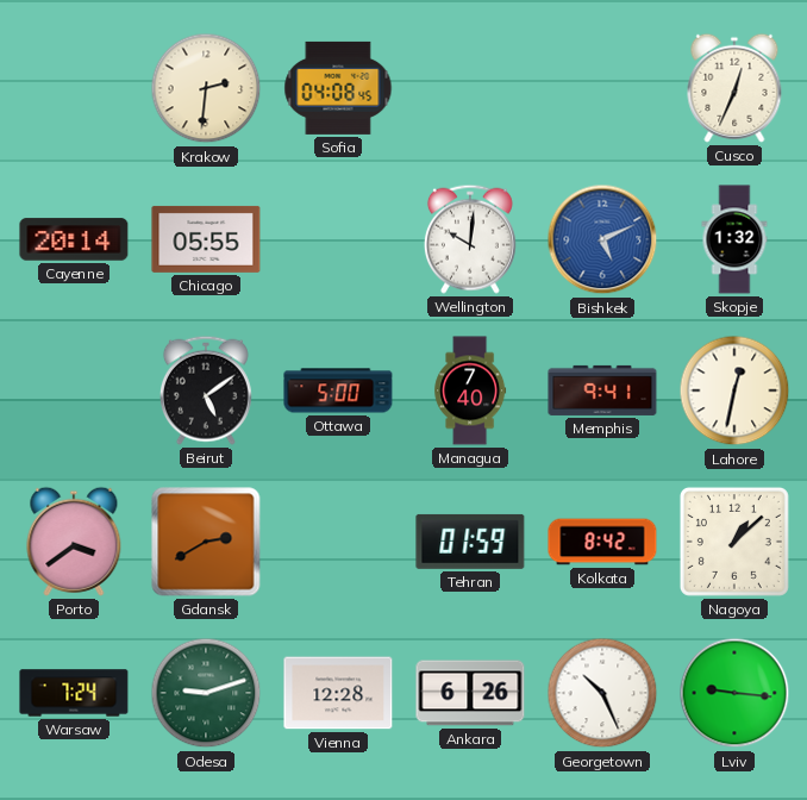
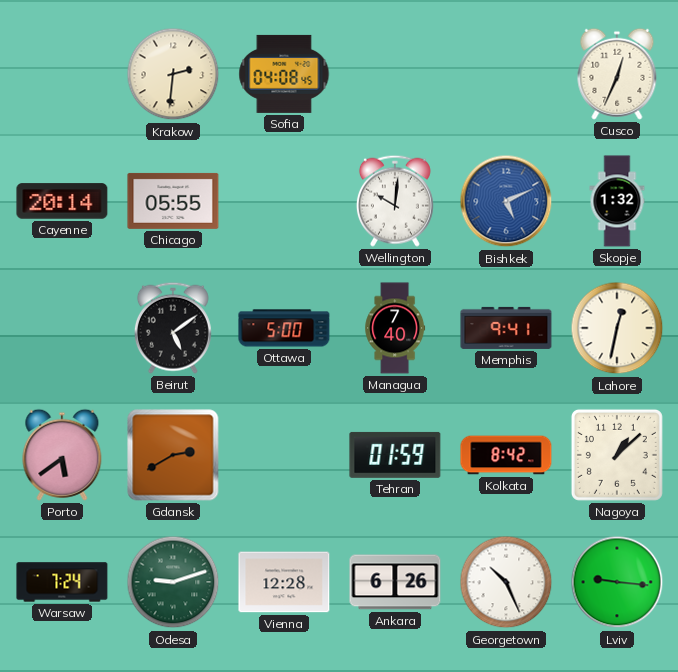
Porto: 3:39 -> 5:39 (62, 455)
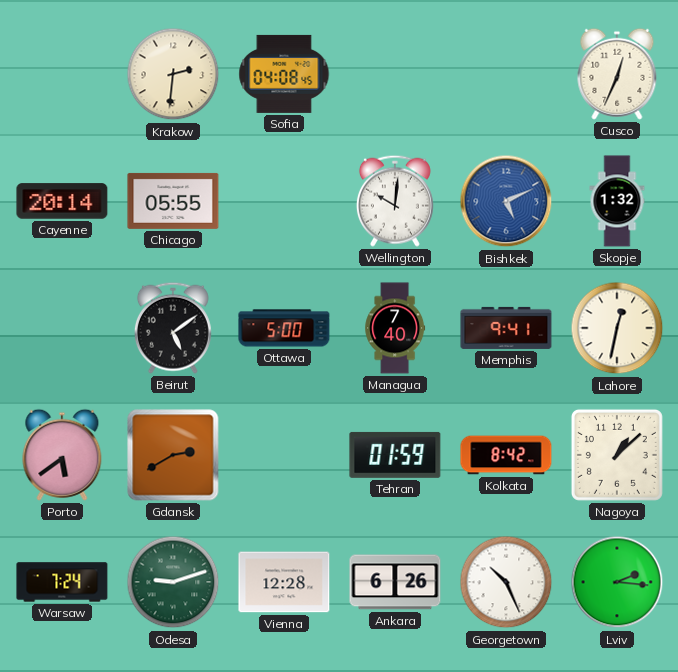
Lviv: 9:16 -> 2:16 (617, 582)
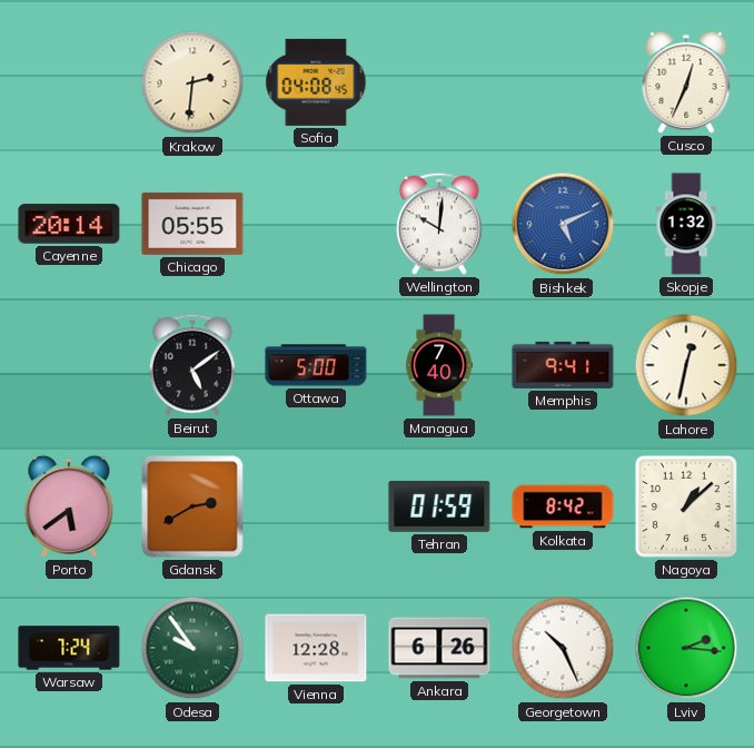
Odesa: 9:12 -> 9:54 (192, 648)
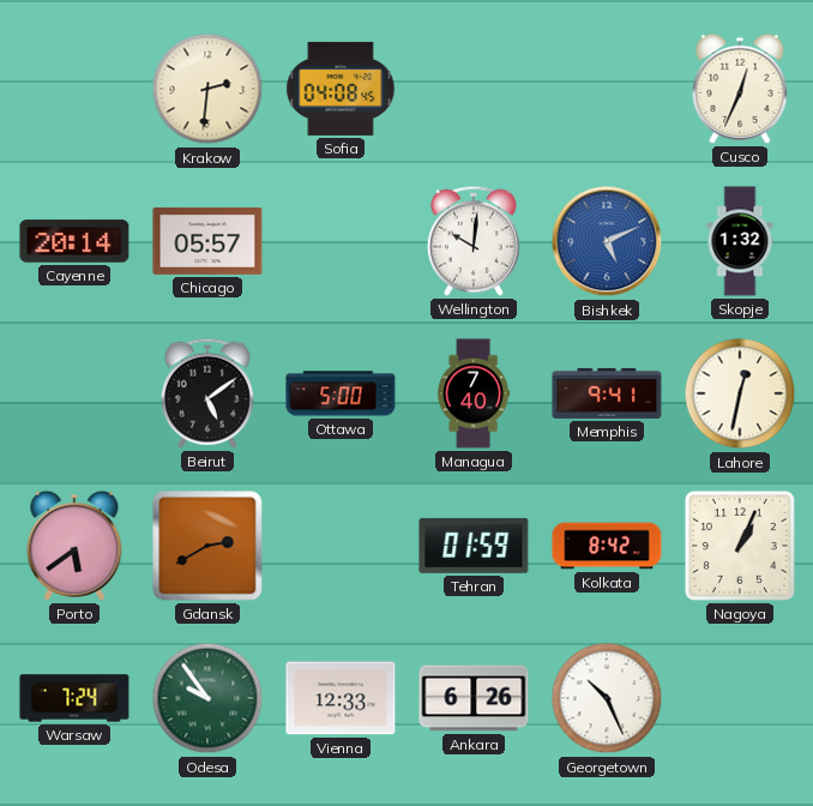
Chicago: 05:55 -> 05:57 (207, 241)
Nagoya: 1:08 -> 1:04 (740, 546)
Vienna: 12:28 -> 12:33 (341, 698)
Lviv: 2:16 -> none (686, 648)
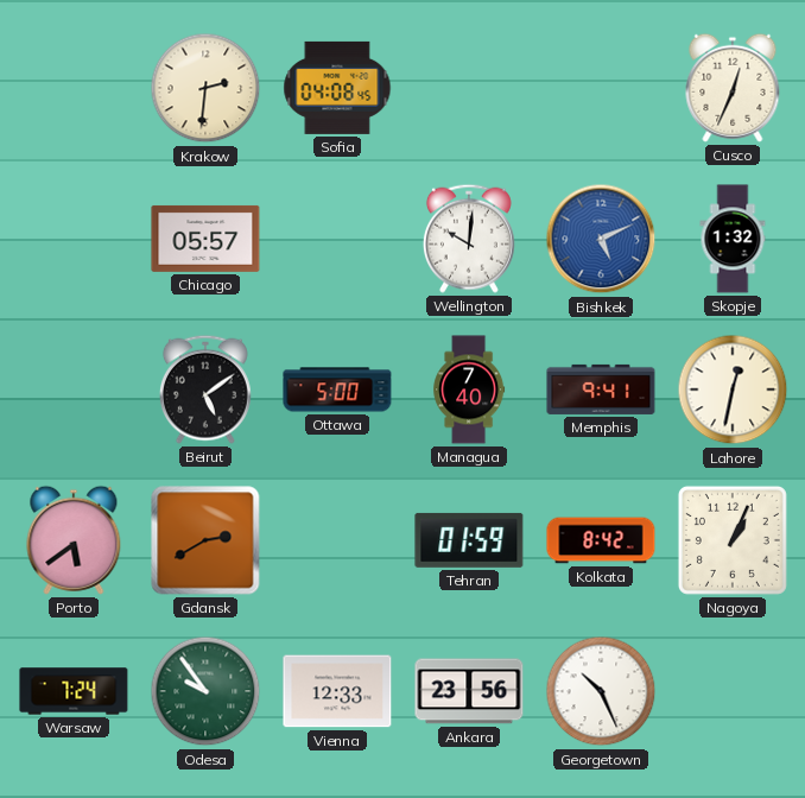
Cayenne: 20:14 -> none (74, 241)
Ankara: 6:26 -> 23:56 (469, 691)
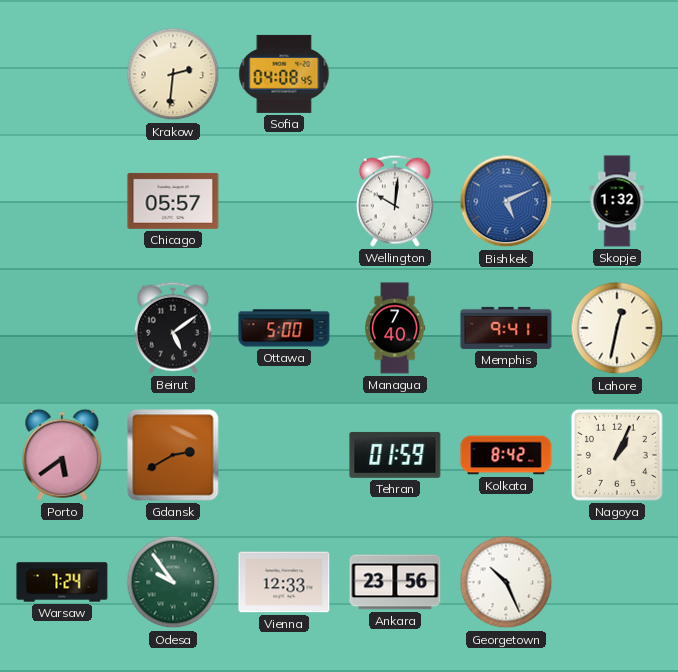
Cusco: 12:34 -> none (733, 88)
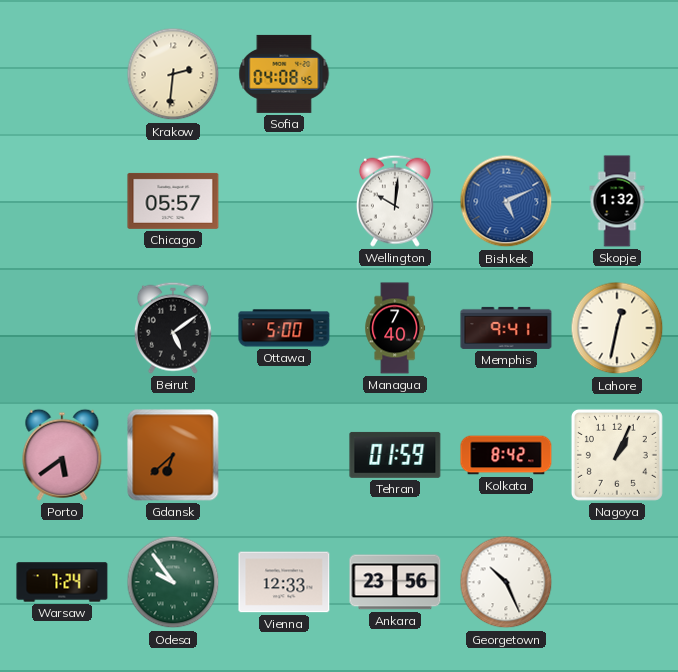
Gdansk: 2:40 -> 6:38 (173, 455)
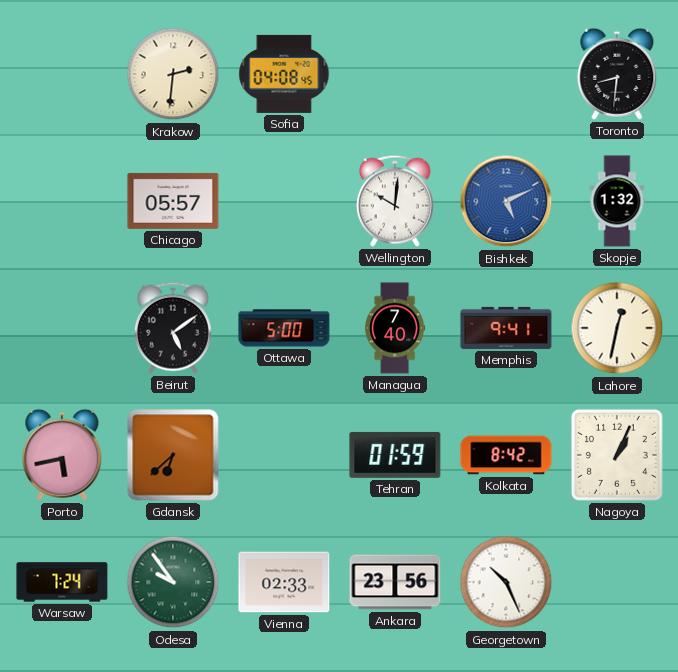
Toronto: none -> 8:31 (617, 74)
Porto: 5:39 -> 5:43 (62, 455)
Vienna: 12:33 -> 02:33 (284, 582)
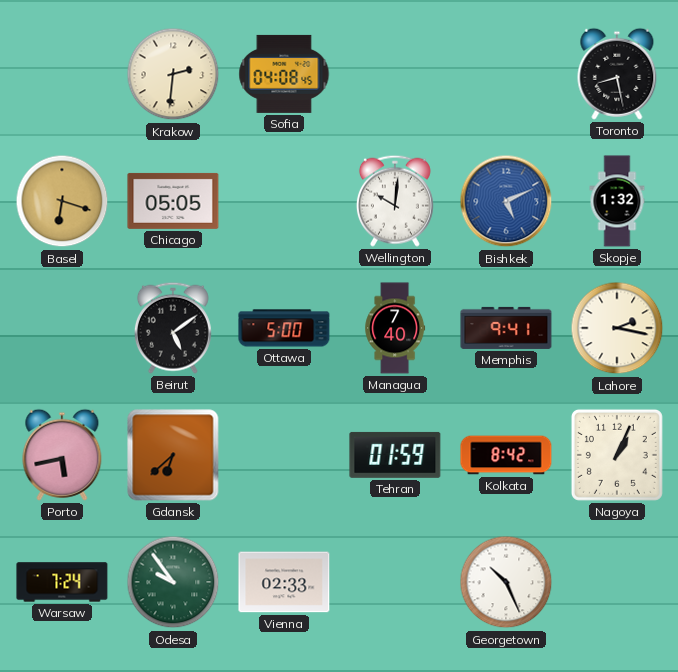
Toronto: 8:31 -> 8:28 (617, 74)
Basel: none -> 6:18 (62, 201)
Chicago: 05:57 -> 05:05 (173, 201)
Lahore: 12:32 -> 2:17 (617, 328)
Ankara: 23:56 -> none (395, 582)
